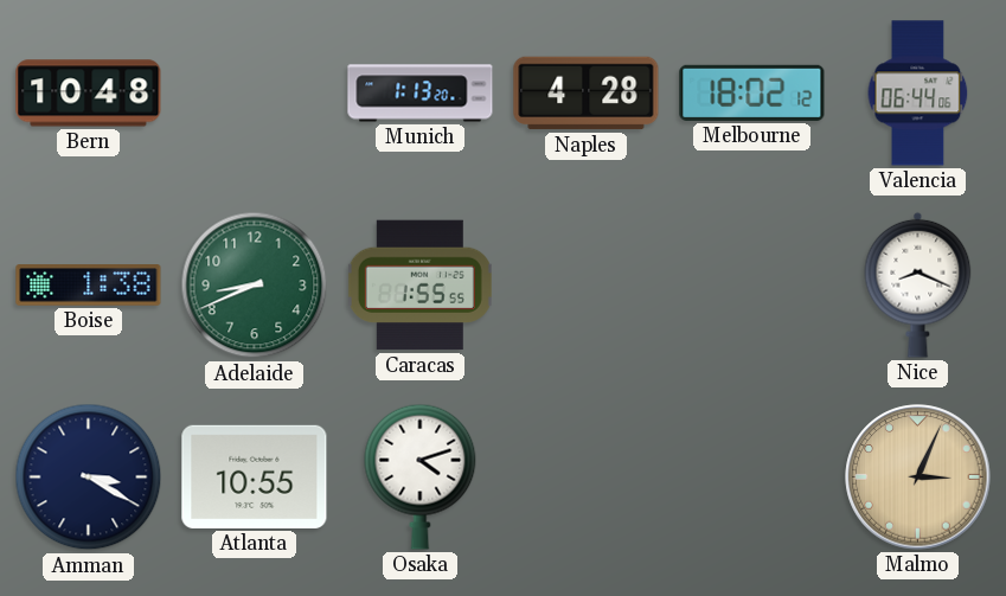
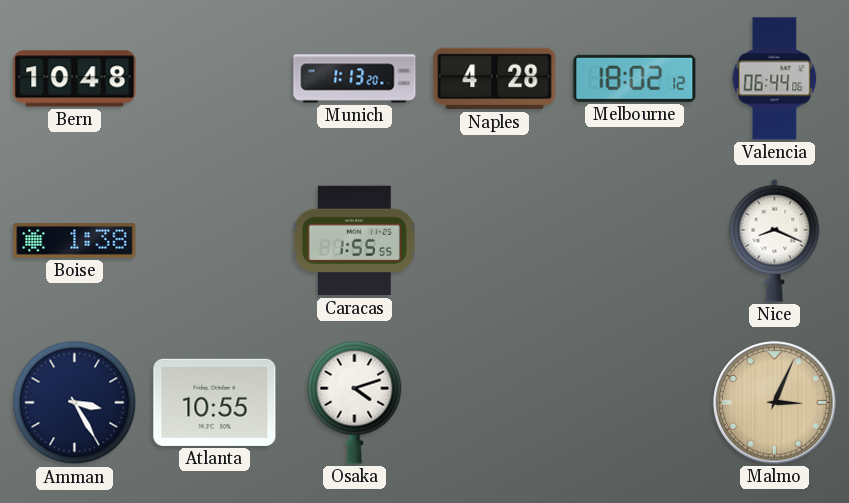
Adelaide: 8:41 -> none (255, 286)
Amman: 3:20 -> 3:25 (75, 403)
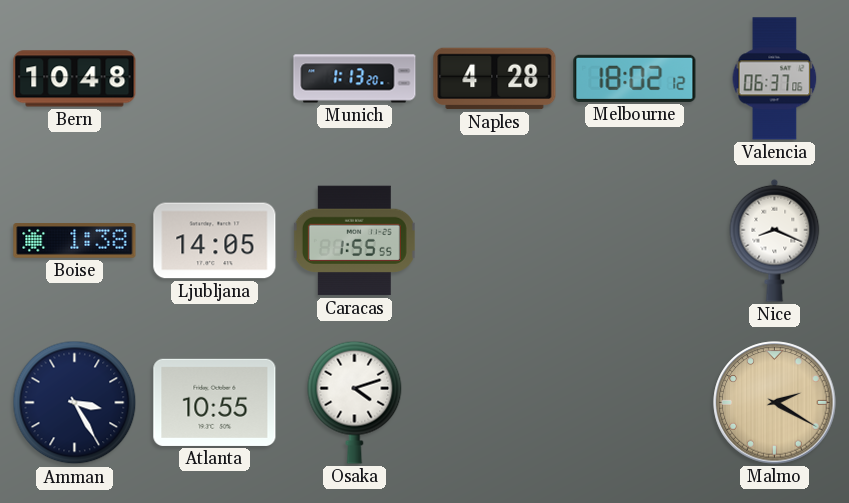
Valencia: 06:44 -> 06:37 (775, 79)
Ljubljana: none -> 14:05 (215, 241)
Malmo: 3:04 -> 2:20 (775, 403)
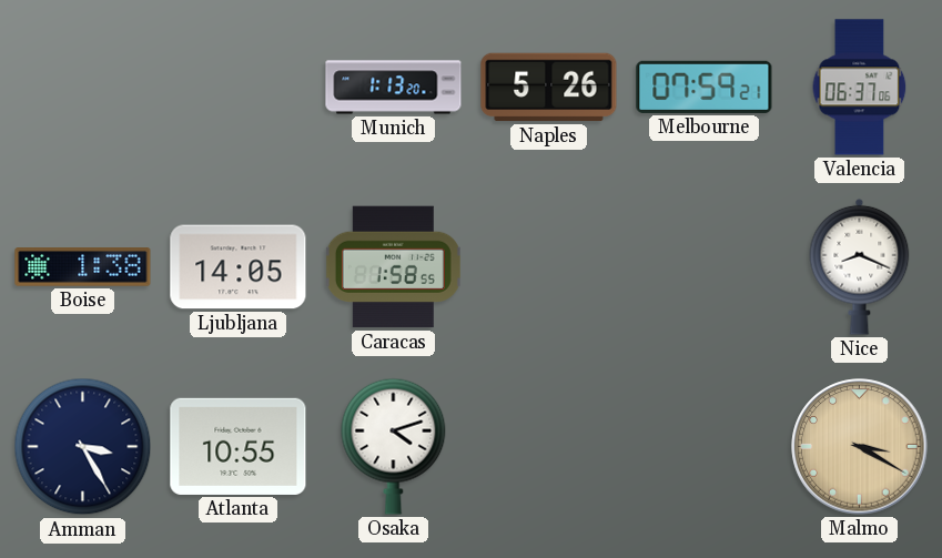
Bern: 10:48 -> none (75, 79)
Naples: 4:28 -> 5:26 (549, 88)
Melbourne: 18:02 -> 07:59 (705, 87)
Caracas: 1:55 -> 1:58 (393, 267)
Malmo: 2:20 -> 3:20 (860, 447)
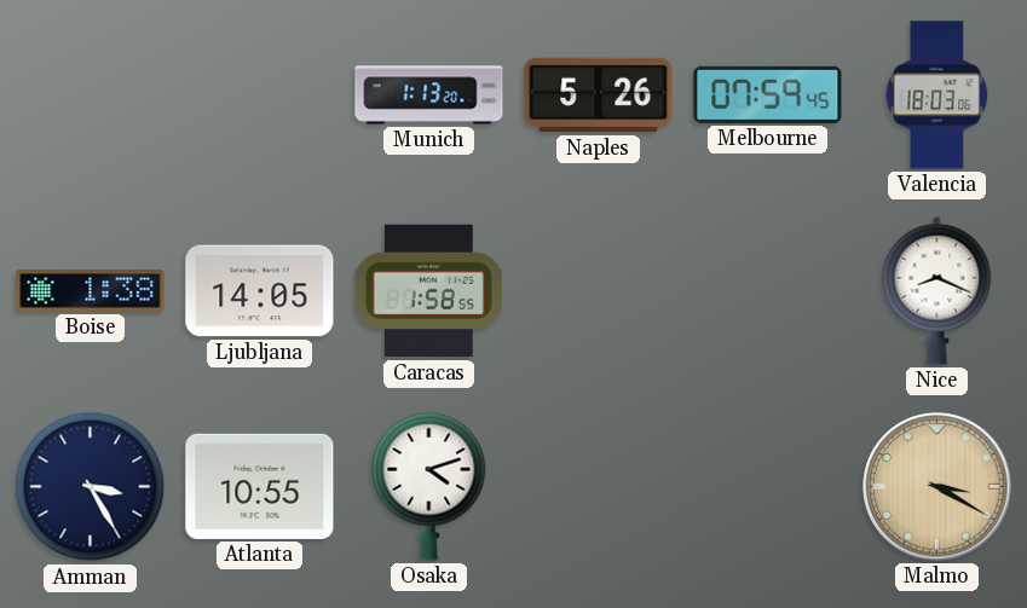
Melbourne: 07:59:21 -> 07:59:45 (768, 94)
Valencia: 06:37 -> 18:03 (937, 95)
